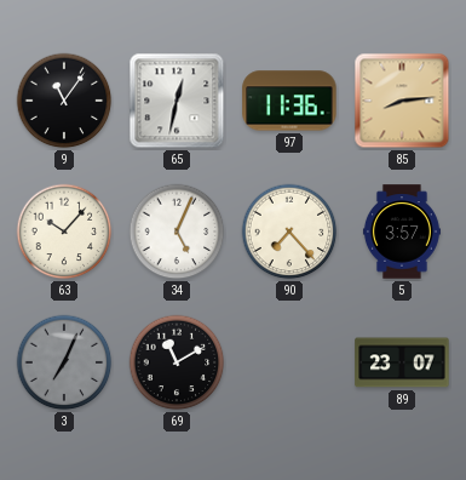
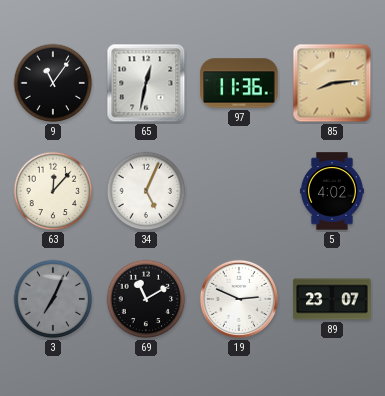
63: 10:07 -> 12:07 (53, 191)
90: 7:23 -> none (289, 232)
5: 3:57 -> 4:02 (332, 191)
19: none -> 2:49 (239, 299)
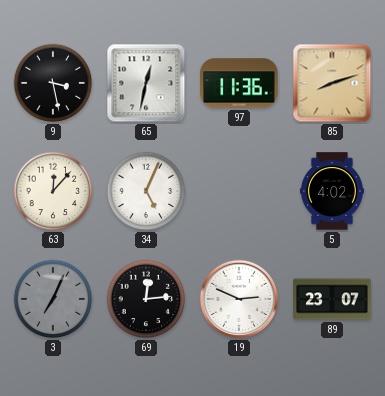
9: 11:06 -> 3:28 (53, 83)
85: 8:14 -> 8:12 (332, 83)
69: 11:10 -> 12:14 (146, 299)
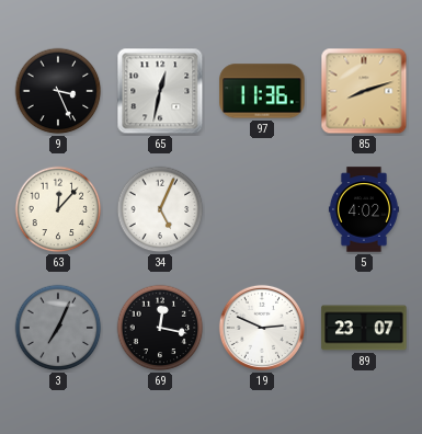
9: 3:28 -> 3:26 (58, 91)
69: 12:14 -> 12:17 (160, 328)
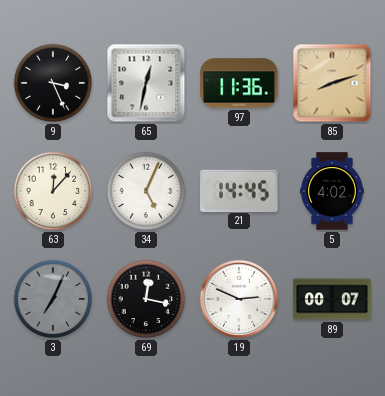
21: none -> 14:45 (239, 190)
89: 23:07 -> 00:07 (332, 299)
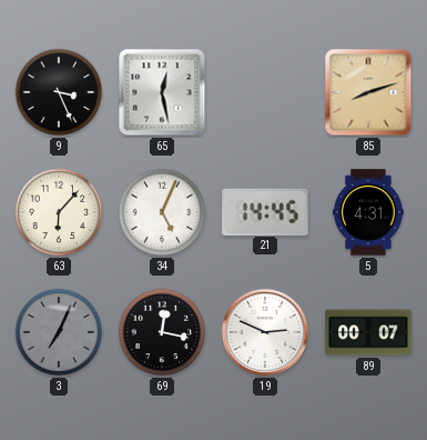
65: 12:32 -> 12:28 (162, 92)
97: 11:36 -> none (239, 83)
63: 12:07 -> 6:07 (59, 212)
5: 4:02 -> 4:31 (368, 212)
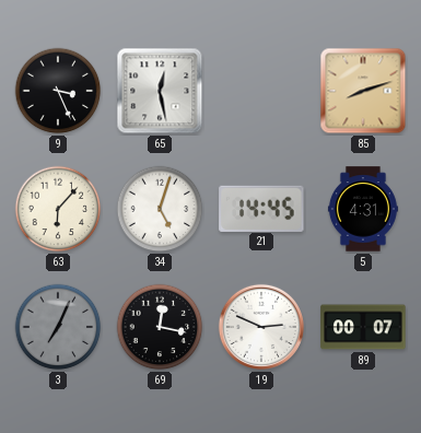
34: 5:04 -> 5:03 (160, 209)
